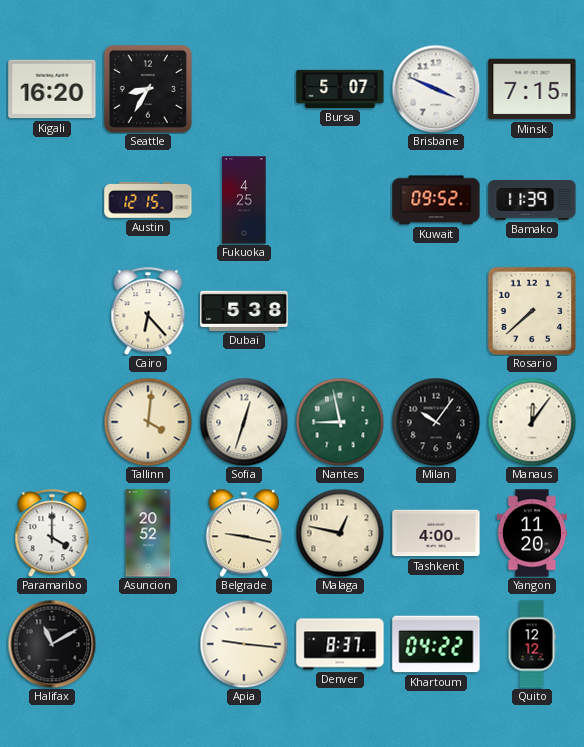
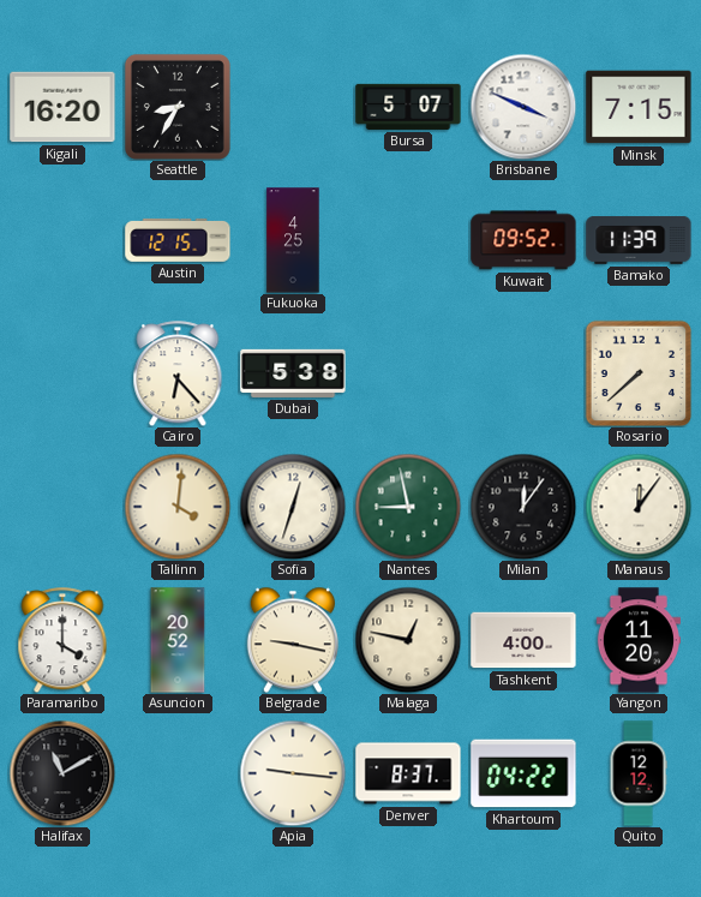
Milan: 10:06 -> 12:06 (523, 507)
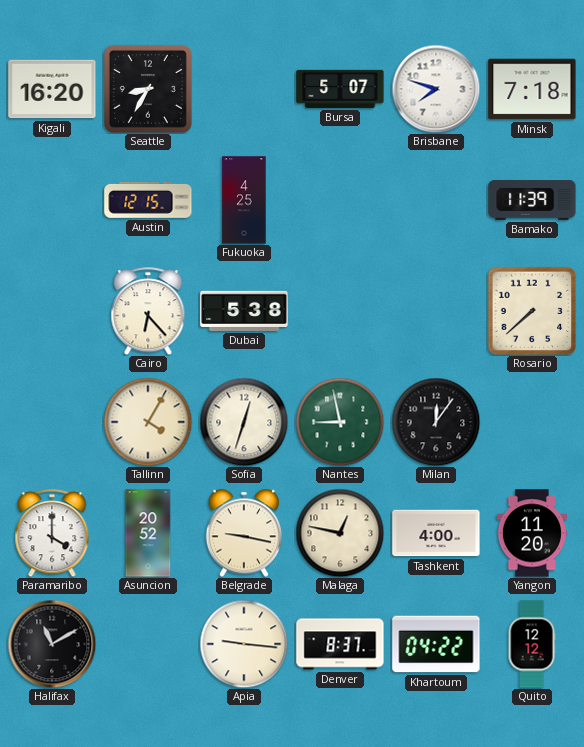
Brisbane: 3:49 -> 7:48 (436, 89)
Minsk: 7:15 -> 7:18 (532, 89)
Kuwait: 09:52 -> none (523, 240)
Tallinn: 4:01 -> 4:05 (148, 422)
Manaus: 12:06 -> none (639, 507)
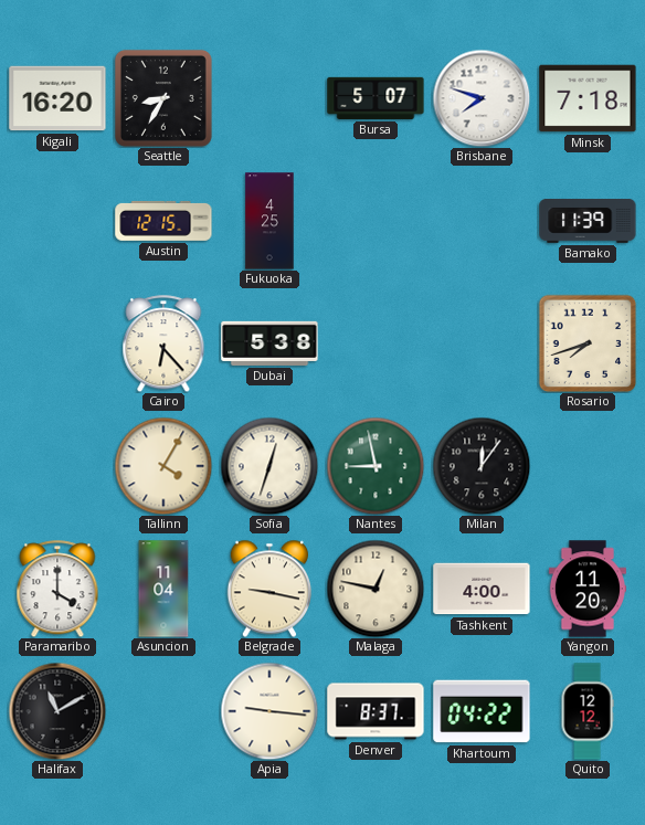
Rosario: 7:38 -> 7:42 (588, 343)
Asuncion: 20:52 -> 11:04 (163, 589)
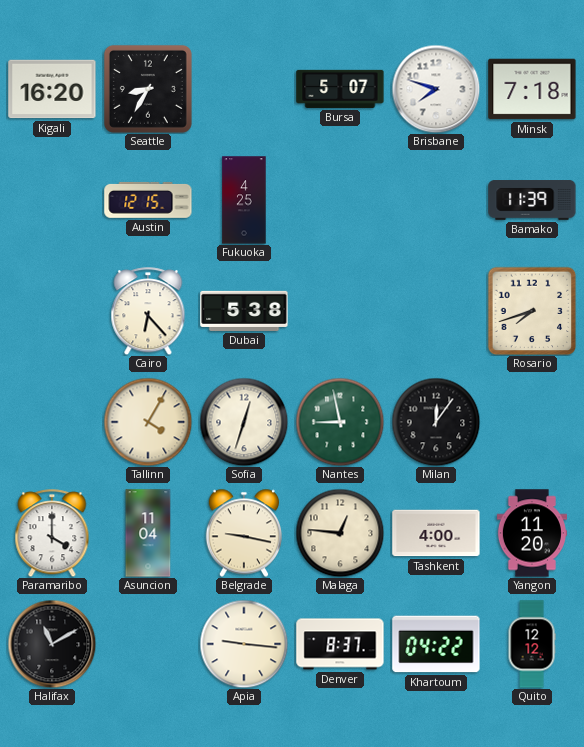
Malaga: 12:47 -> 12:46 (340, 533)
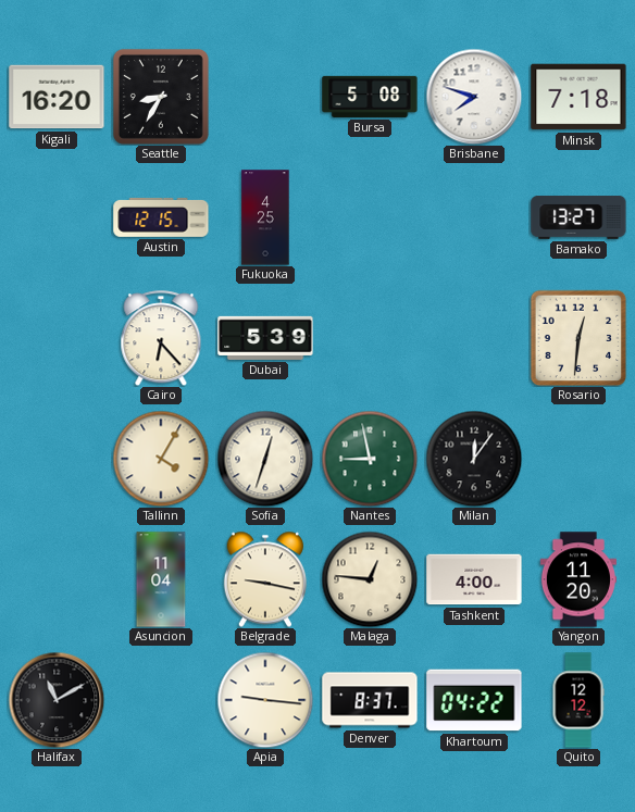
Bursa: 5:07 -> 5:08 (370, 97)
Bamako: 11:39 -> 13:27 (578, 218)
Dubai: 5:38 -> 5:39 (265, 338)
Rosario: 7:42 -> 12:31 (578, 338)
Paramaribo: 4:00 -> none (52, 533)
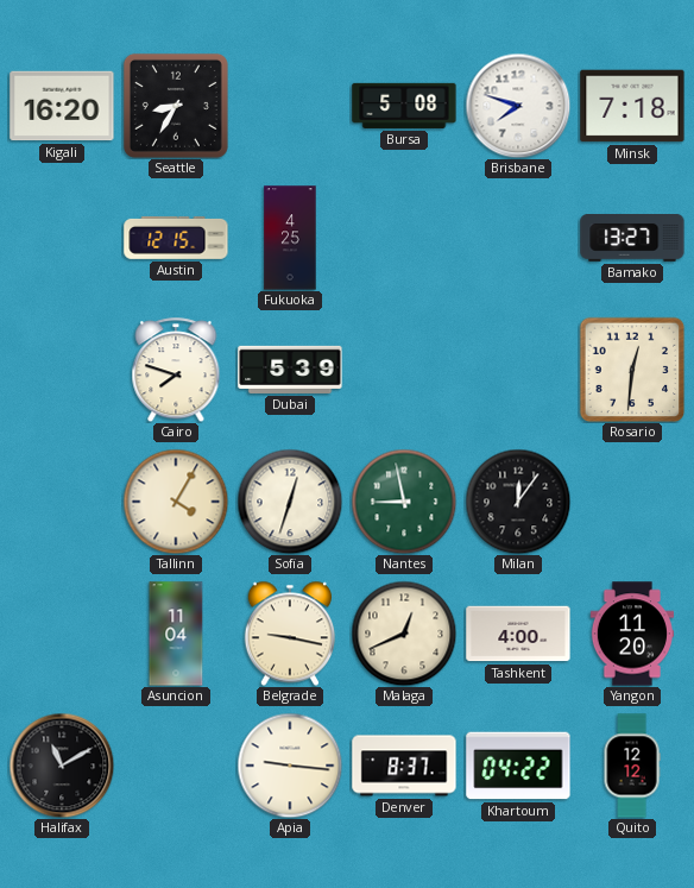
Cairo: 6:23 -> 7:48 (176, 370)
Malaga: 12:46 -> 12:41 (404, 634)
